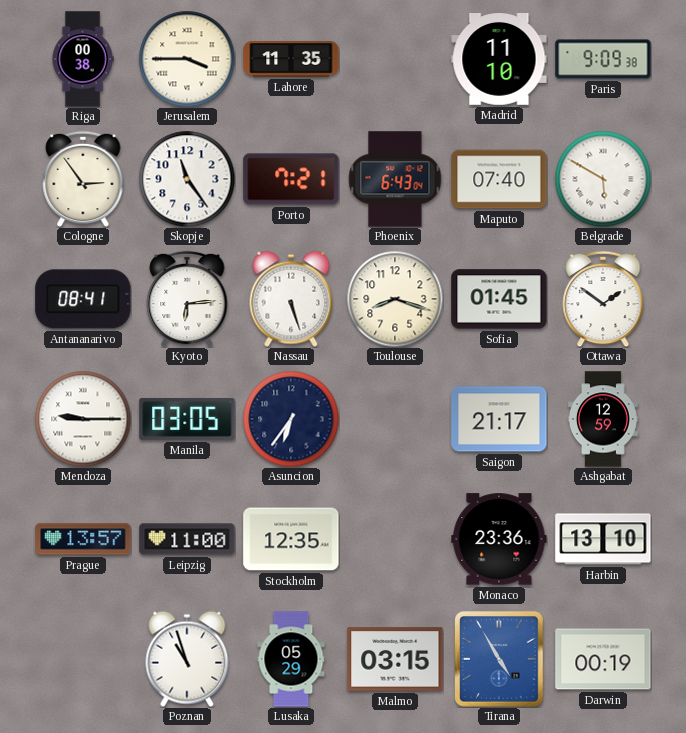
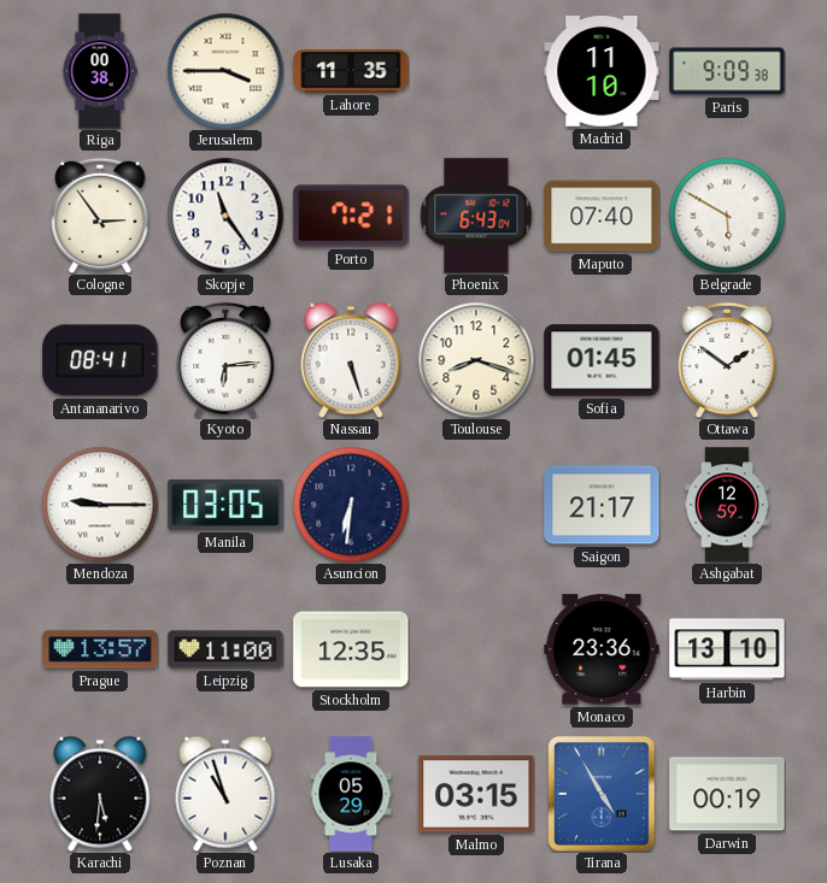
Asuncion: 6:36 -> 6:31 (351, 505)
Karachi: none -> 5:31 (100, 794)
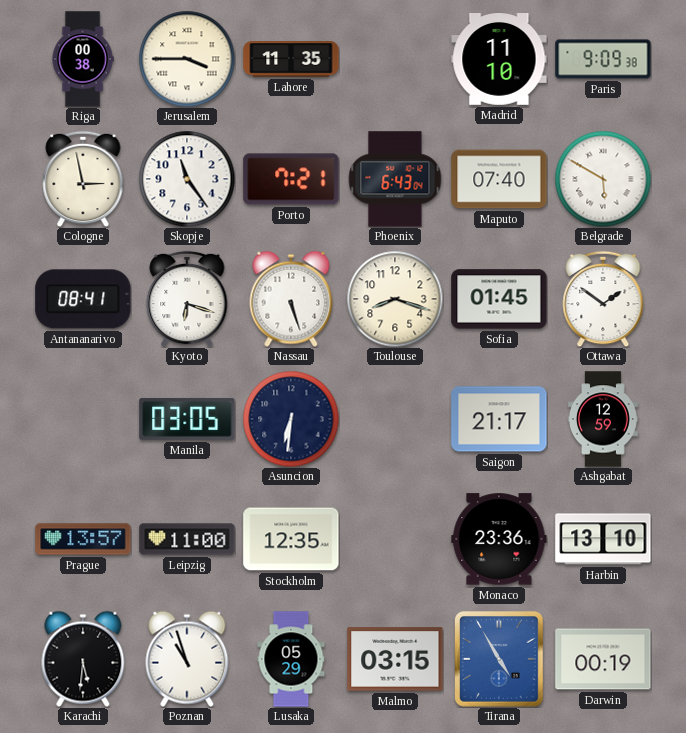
Cologne: 2:54 -> 2:58 (83, 179)
Kyoto: 6:14 -> 6:18 (187, 299)
Mendoza: 9:15 -> none (100, 505)
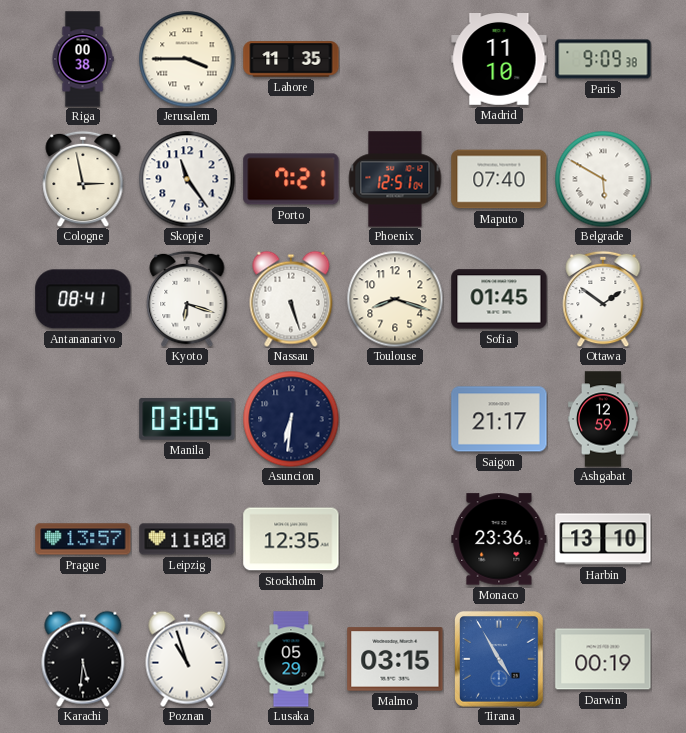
Phoenix: 6:43 -> 12:51 (395, 179)
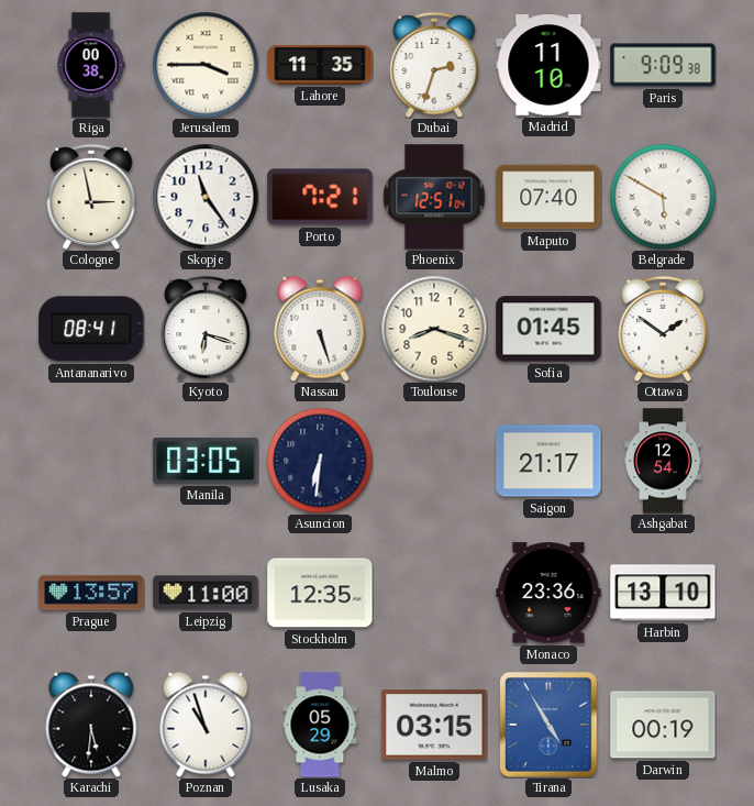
Dubai: none -> 2:33 (434, 65)
Ashgabat: 12:59 -> 12:54 (663, 461)
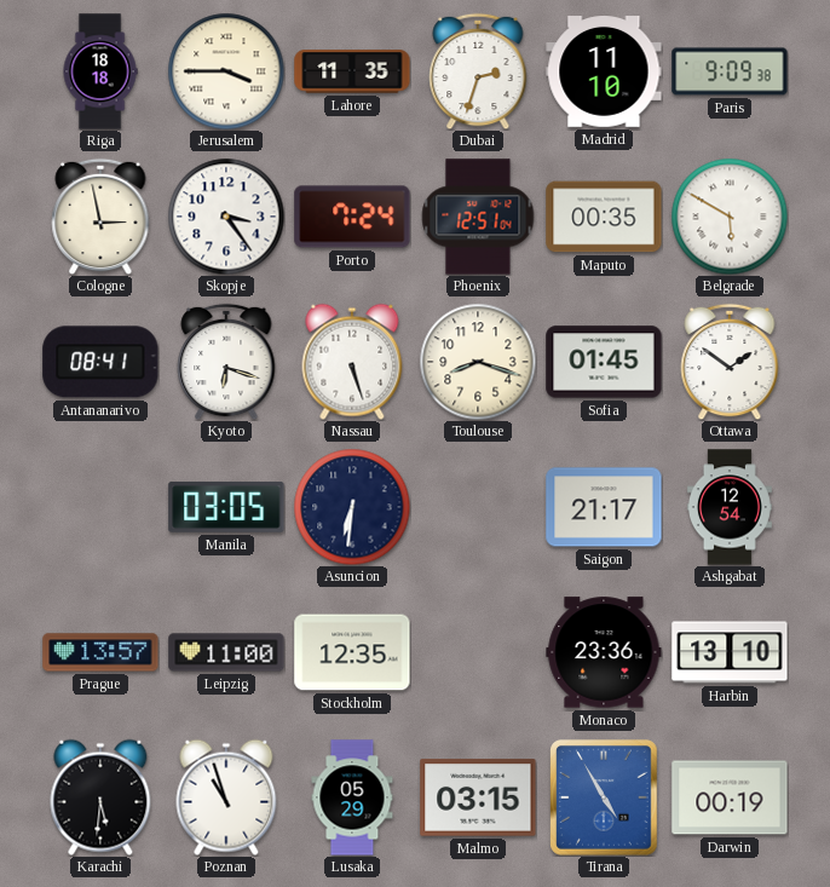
Riga: 00:38 -> 18:18 (100, 71)
Skopje: 11:24 -> 3:24 (226, 217)
Porto: 7:21 -> 7:24 (352, 217)
Maputo: 07:40 -> 00:35 (604, 217)
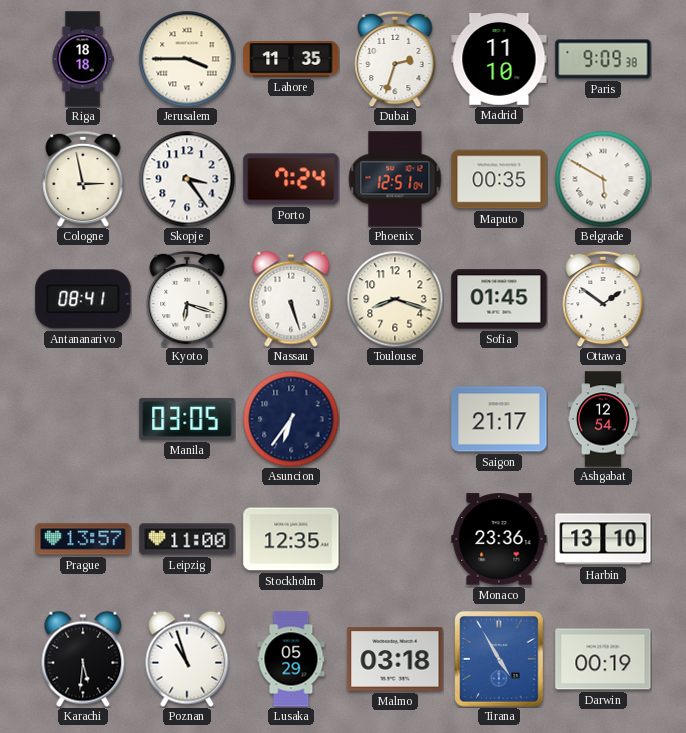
Asuncion: 6:31 -> 6:36 (291, 419)
Malmo: 03:15 -> 03:18 (395, 659)
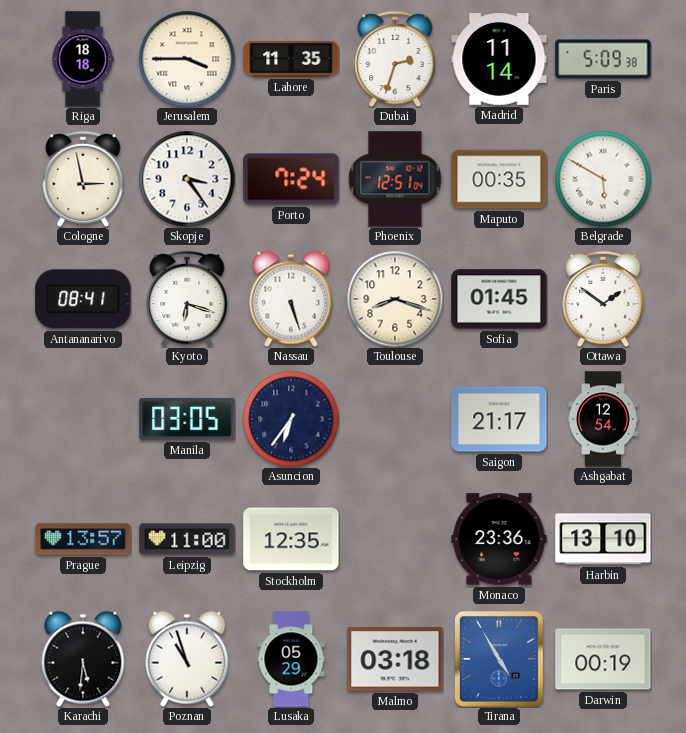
Madrid: 11:10 -> 11:14 (499, 60)
Paris: 9:09 -> 5:09 (603, 59)
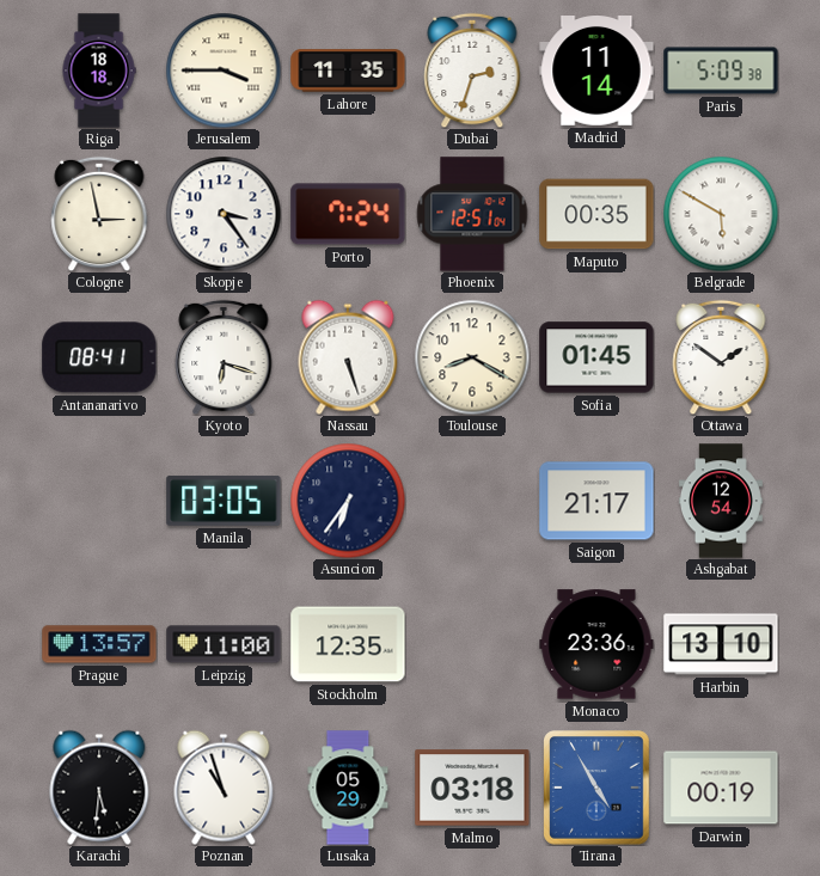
Toulouse: 8:18 -> 8:20 (472, 357)
